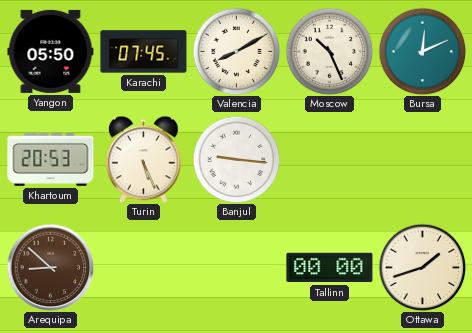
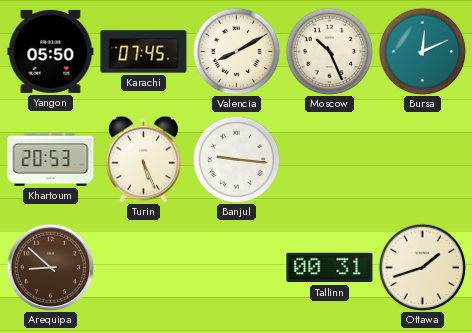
Tallinn: 00:00 -> 00:31 (330, 268)
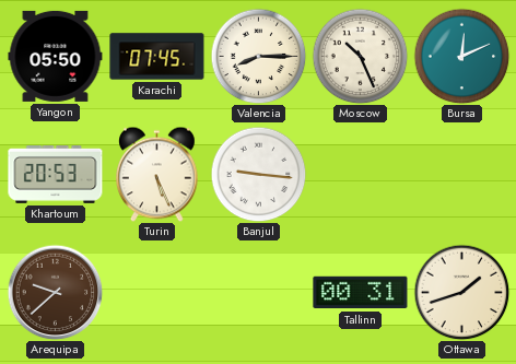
Valencia: 8:10 -> 8:15 (258, 56)
Arequipa: 8:52 -> 9:38 (55, 292)
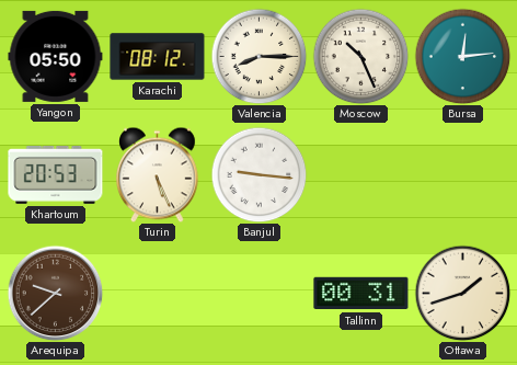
Karachi: 07:45 -> 08:12 (158, 57)
Bursa: 12:11 -> 12:14 (462, 56)
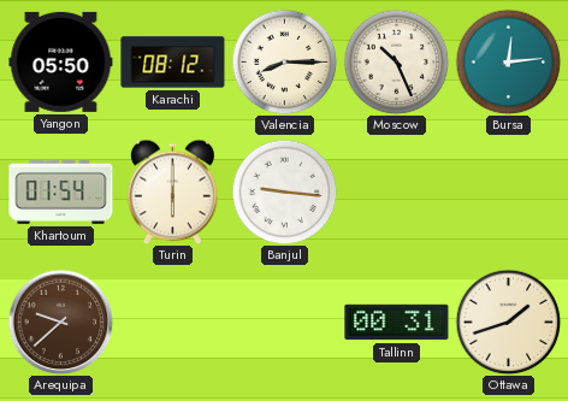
Khartoum: 20:53 -> 01:54 (61, 191)
Turin: 5:26 -> 6:00 (173, 191)
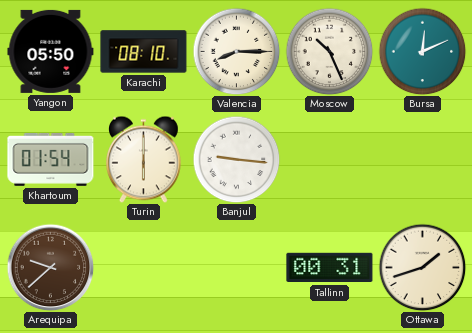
Karachi: 08:12 -> 08:10 (144, 52)
Bursa: 12:14 -> 12:11 (422, 51)
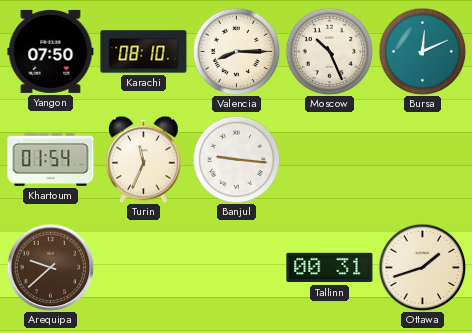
Yangon: 05:50 -> 07:50 (51, 51)
Turin: 6:00 -> 11:34 (144, 159)
